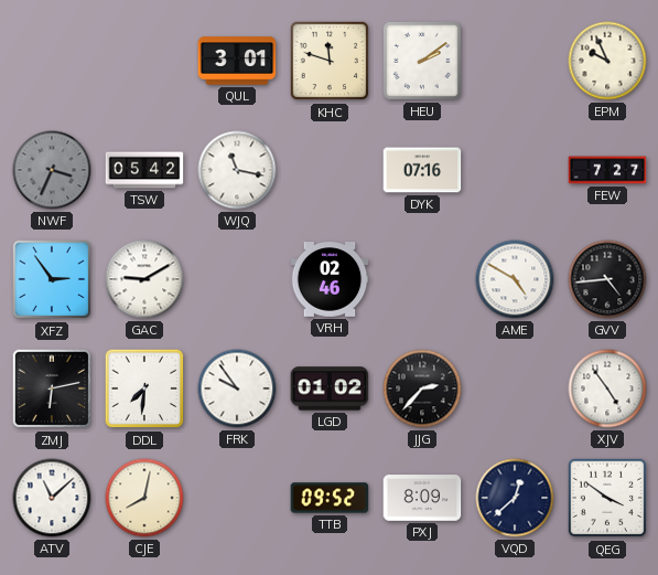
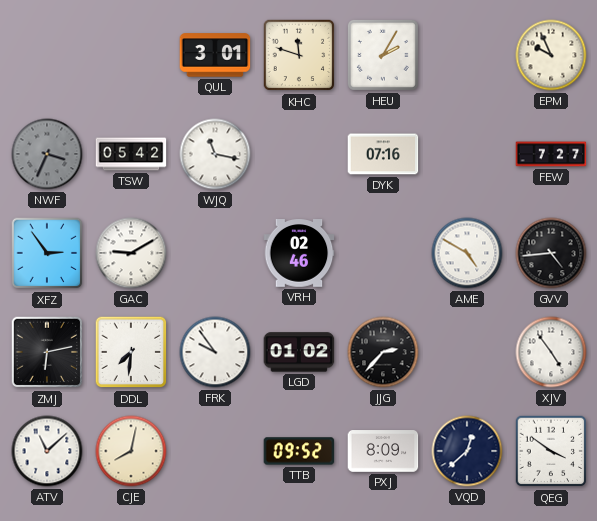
HEU: 2:09 -> 2:05 (383, 55)
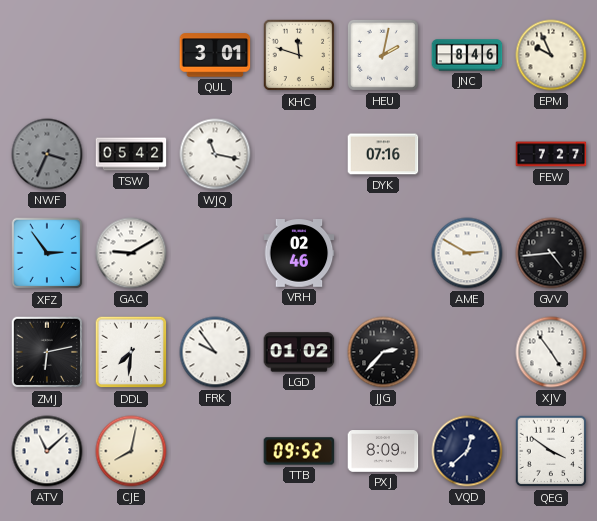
HEU: 2:05 -> 2:02 (383, 55)
JNC: none -> 8:46 (467, 55)
AME: 4:50 -> 2:50 (467, 253)
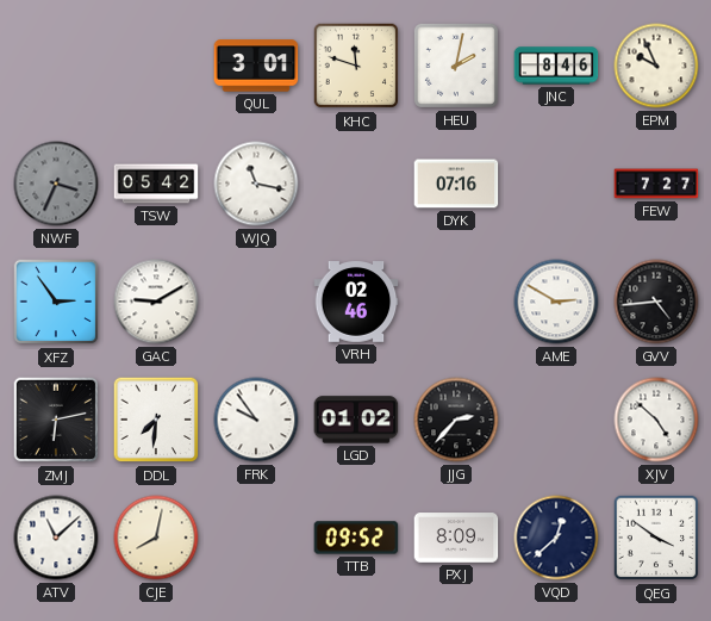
XJV: 4:54 -> 4:52 (656, 420)
